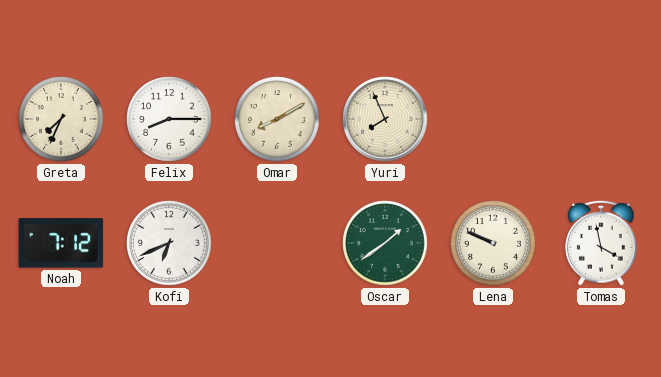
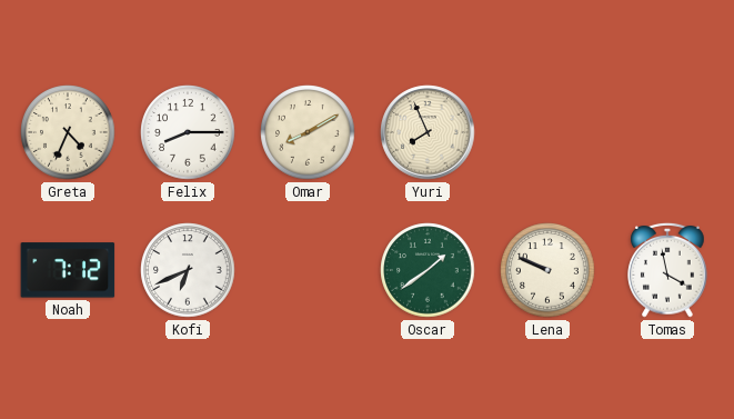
Greta: 7:34 -> 4:34 (68, 132)
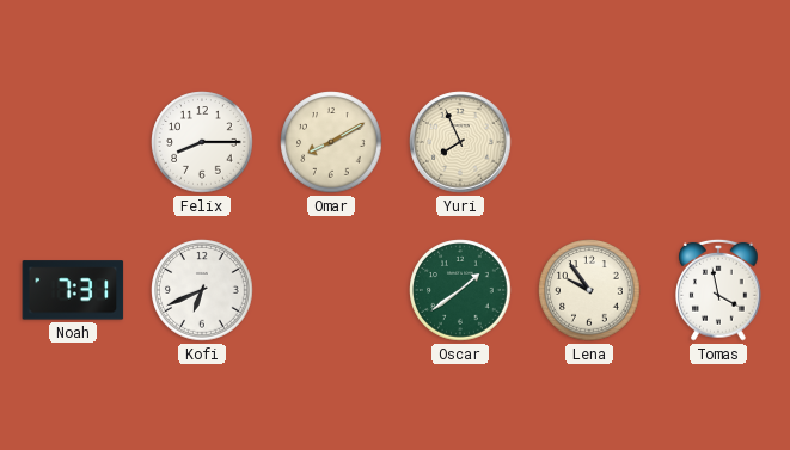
Greta: 4:34 -> none (68, 132)
Noah: 7:12 -> 7:31 (73, 290)
Lena: 9:49 -> 9:54 (589, 290)
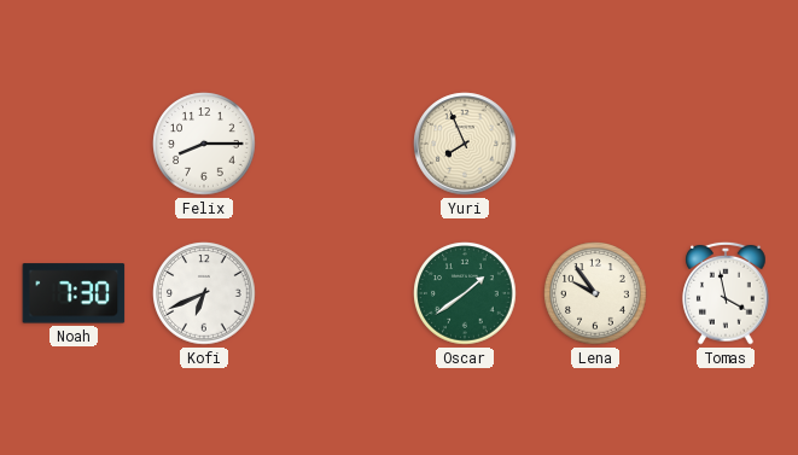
Omar: 8:10 -> none (331, 142)
Noah: 7:31 -> 7:30 (74, 293)
